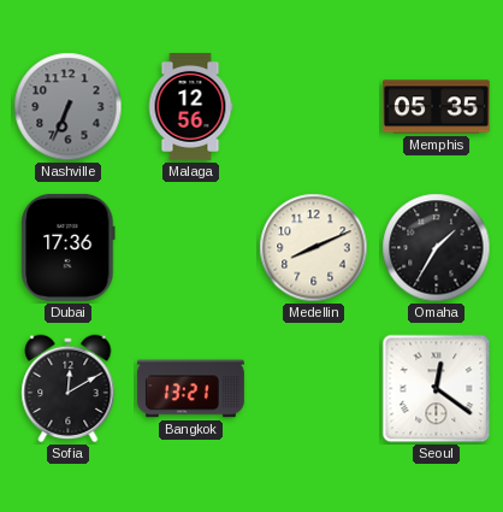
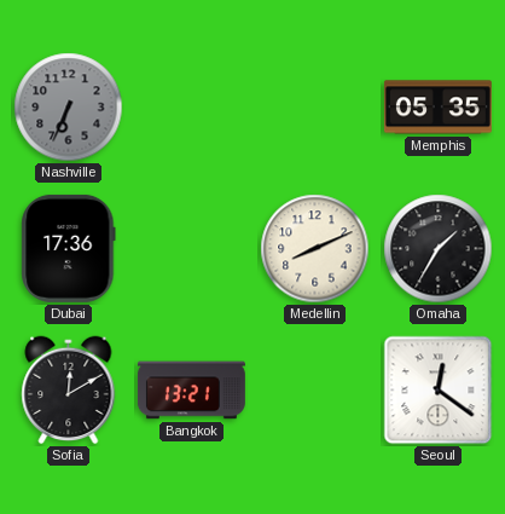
Malaga: 12:56 -> none (190, 106)
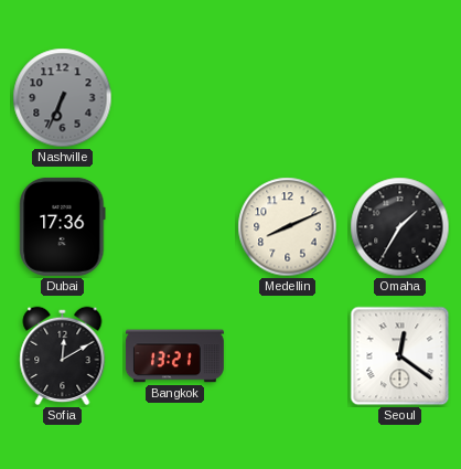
Memphis: 05:35 -> none (437, 108)
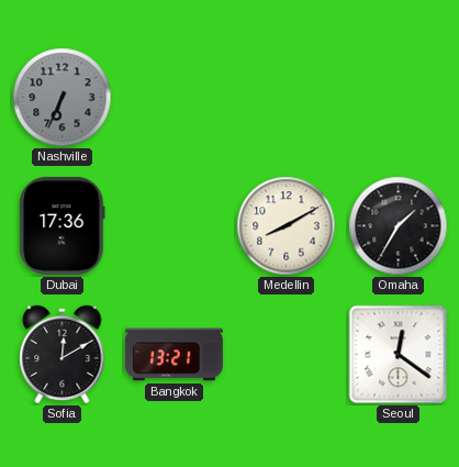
Medellin: 8:11 -> 8:10 (287, 226)
